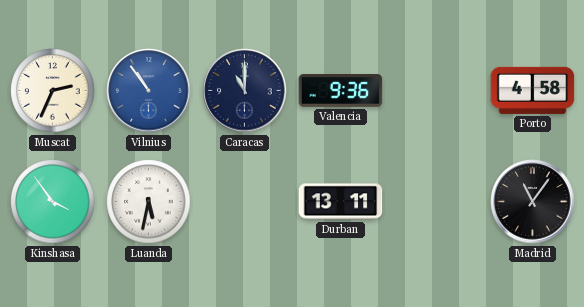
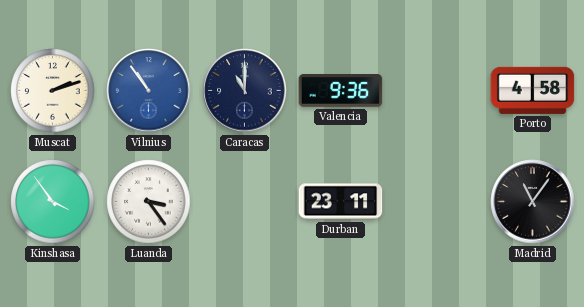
Muscat: 2:34 -> 2:12 (53, 91)
Luanda: 5:32 -> 3:24 (149, 202)
Durban: 13:11 -> 23:11 (341, 202)
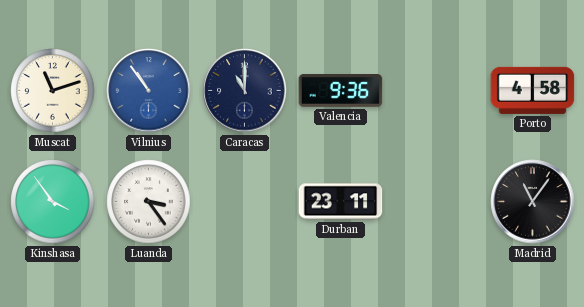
Muscat: 2:12 -> 11:12 (53, 91)
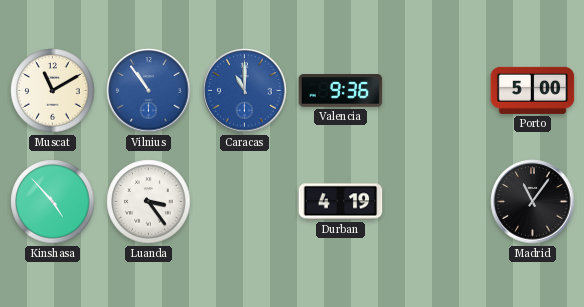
Muscat: 11:12 -> 11:10 (53, 91)
Caracas dial: navy -> blue (245, 91)
Porto: 4:58 -> 5:00 (533, 90)
Kinshasa: 3:54 -> 4:53 (53, 202)
Durban: 23:11 -> 4:19 (341, 202)
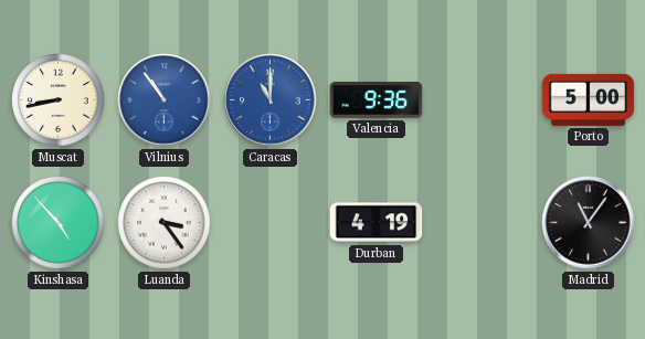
Muscat: 11:10 -> 8:43 (59, 100)
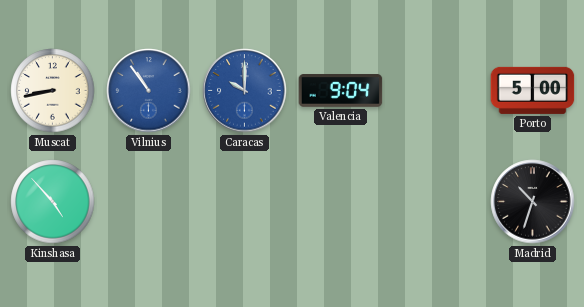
Caracas: 11:00 -> 10:00 (245, 91)
Valencia: 9:36 -> 9:04 (341, 91)
Luanda: 3:24 -> none (165, 223)
Durban: 4:19 -> none (377, 223)
Madrid: 11:06 -> 10:33 (533, 202)
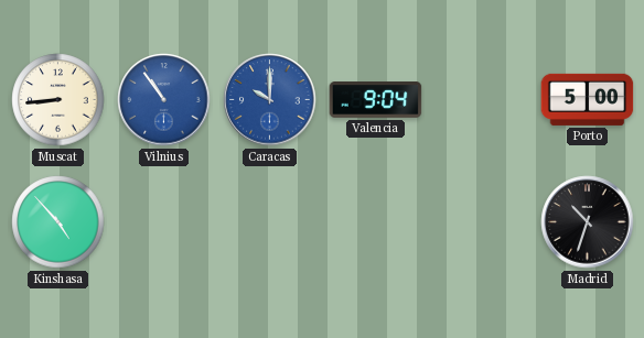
Muscat: 8:43 -> 8:44 (58, 100)
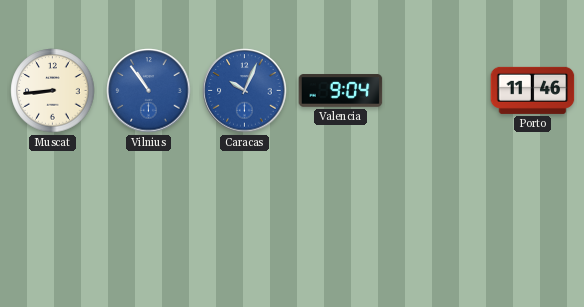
Caracas: 10:00 -> 10:04 (245, 91)
Porto: 5:00 -> 11:46 (533, 90)
Kinshasa: 4:53 -> none (58, 222)
Madrid: 10:33 -> none (588, 222)
